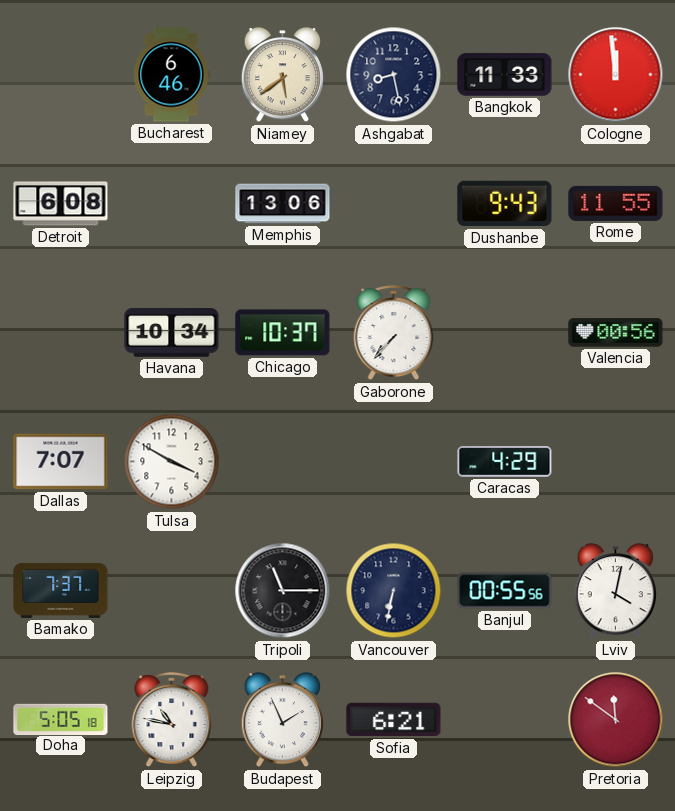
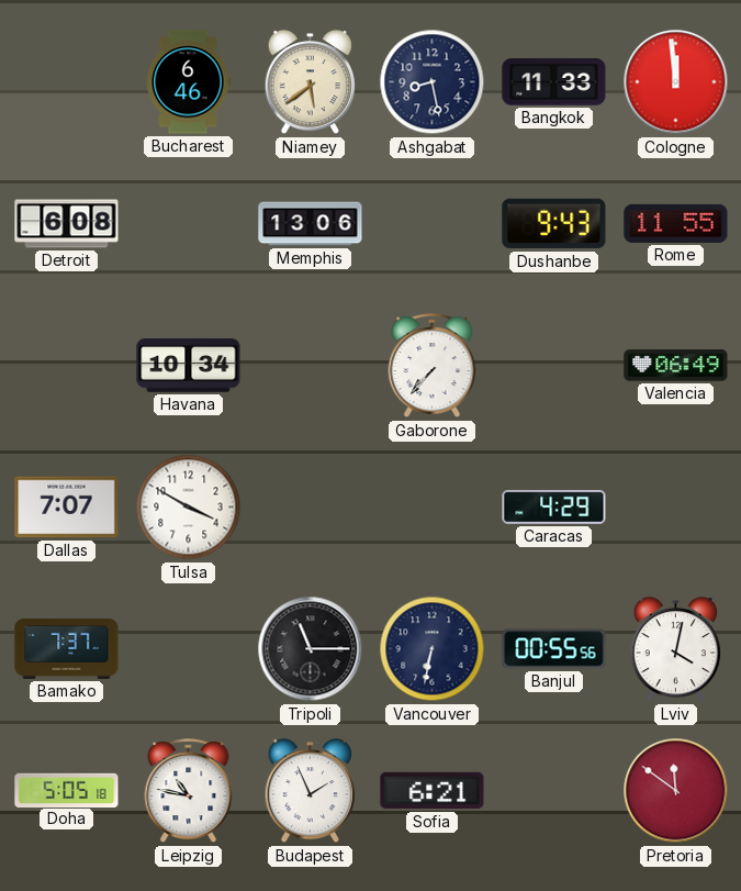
Chicago: 10:37 -> none (283, 333)
Valencia: 00:56 -> 06:49 (676, 366)
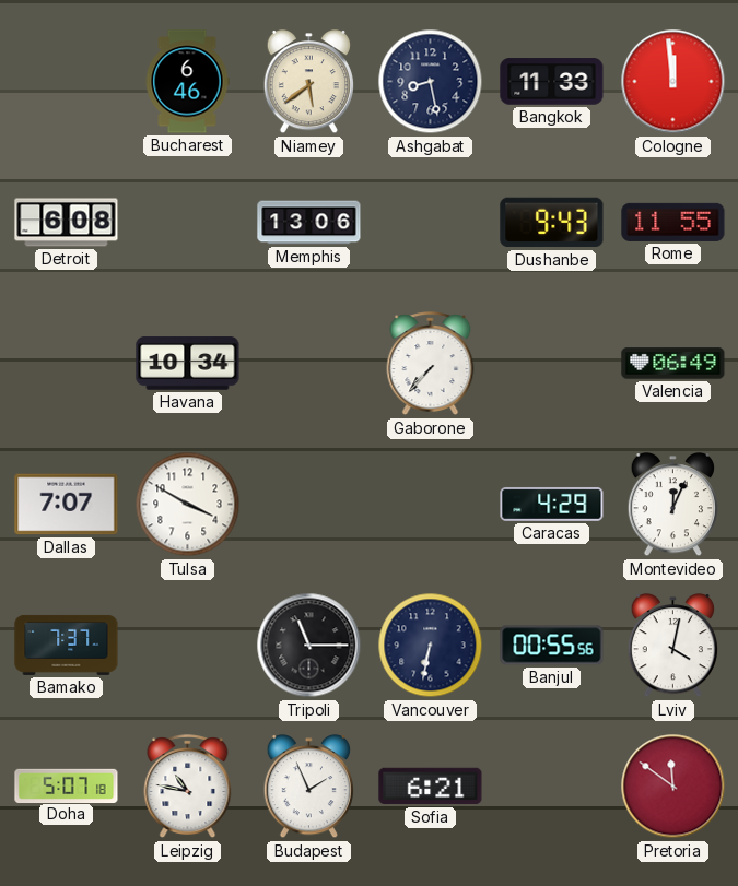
Montevideo: none -> 12:04 (672, 505)
Doha: 5:05 -> 5:07 (67, 785)
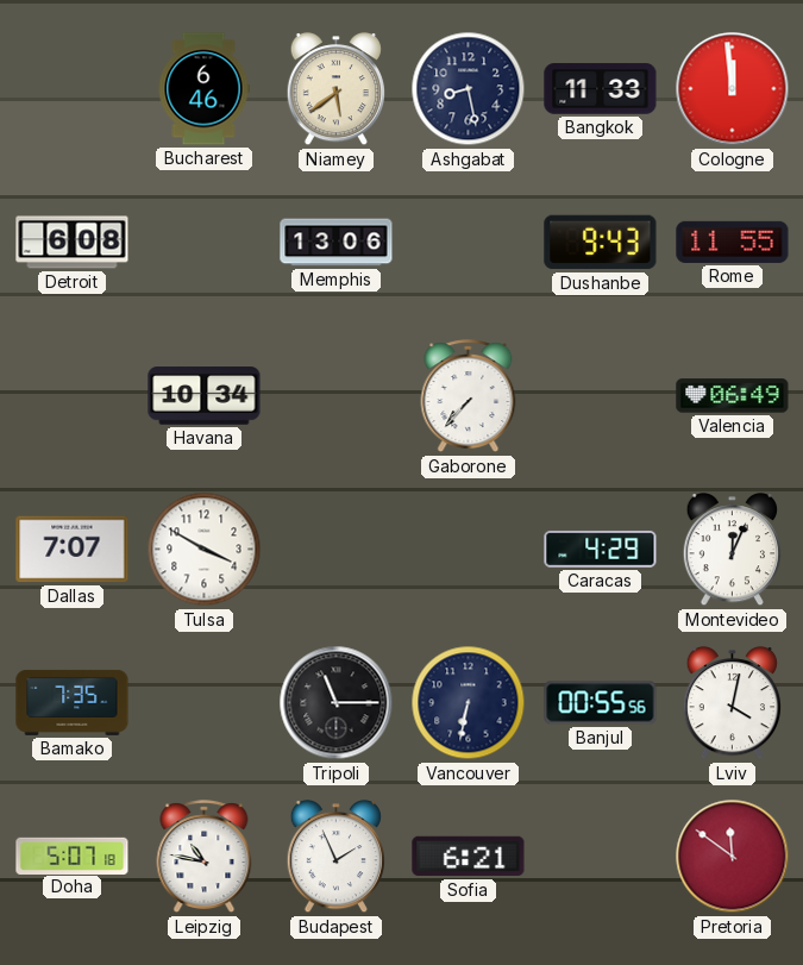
Bamako: 7:37 -> 7:35 (73, 702)
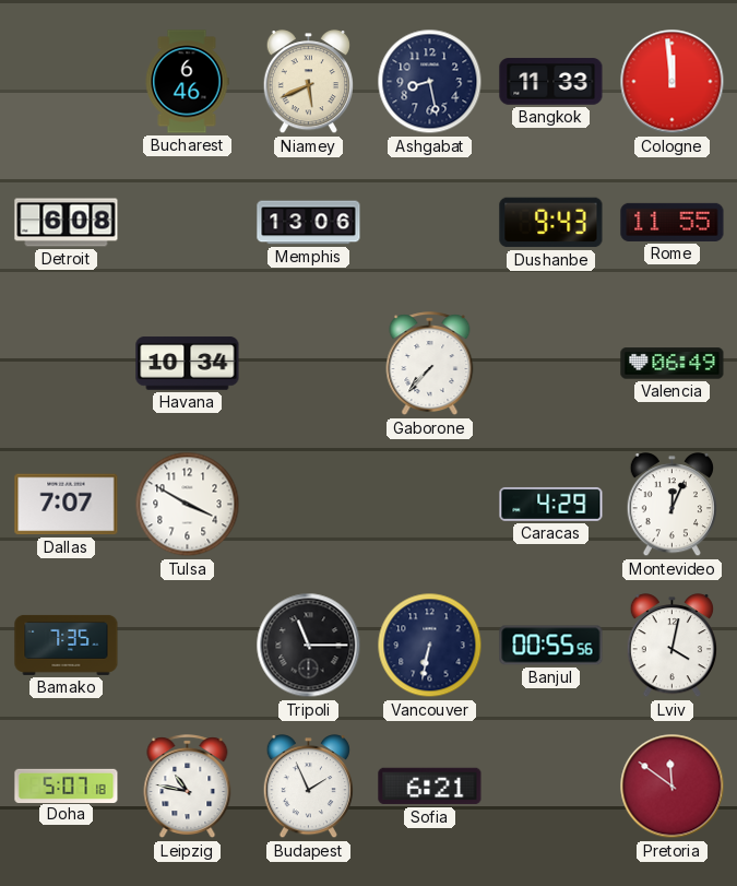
Niamey: 5:39 -> 5:41 (308, 82)
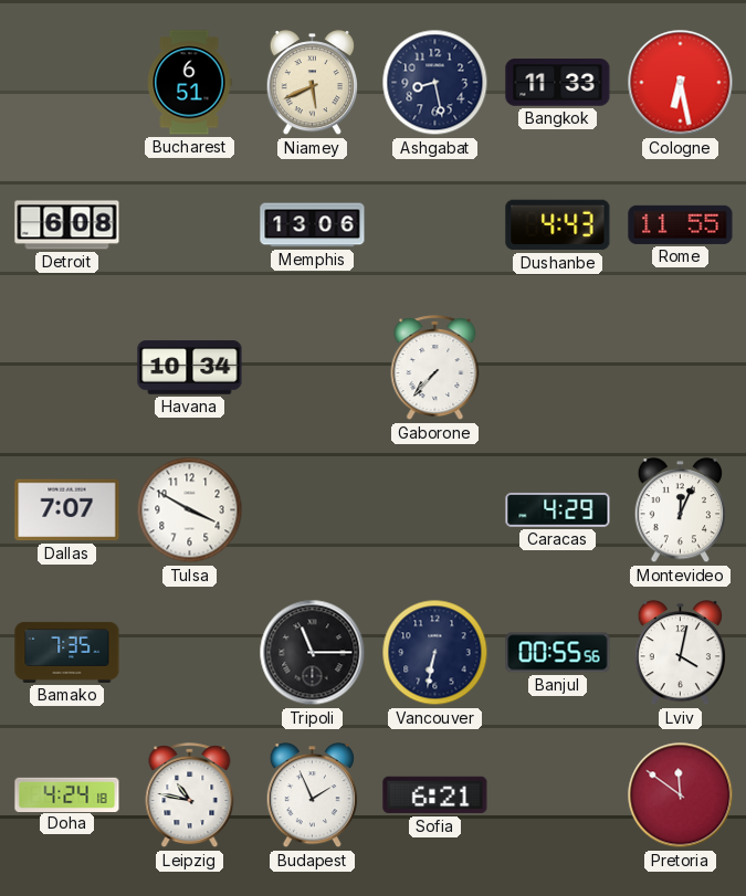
Bucharest: 6:46 -> 6:51 (189, 83)
Cologne: 11:59 -> 6:28 (681, 83)
Dushanbe: 9:43 -> 4:43 (558, 225)
Valencia: 06:49 -> none (673, 364)
Doha: 5:07 -> 4:24 (67, 794)
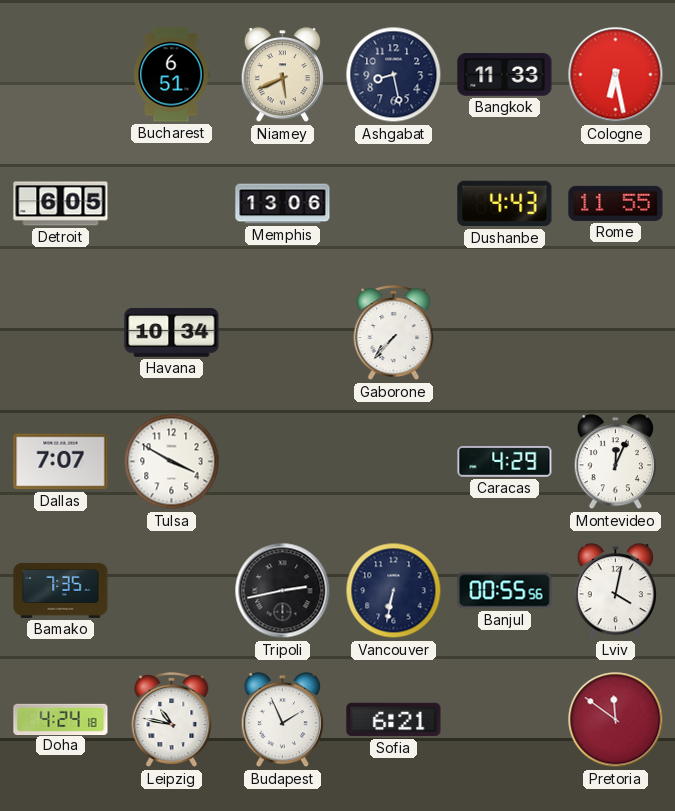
Detroit: 6:08 -> 6:05 (61, 204)
Tripoli: 11:15 -> 2:43 (283, 591)
